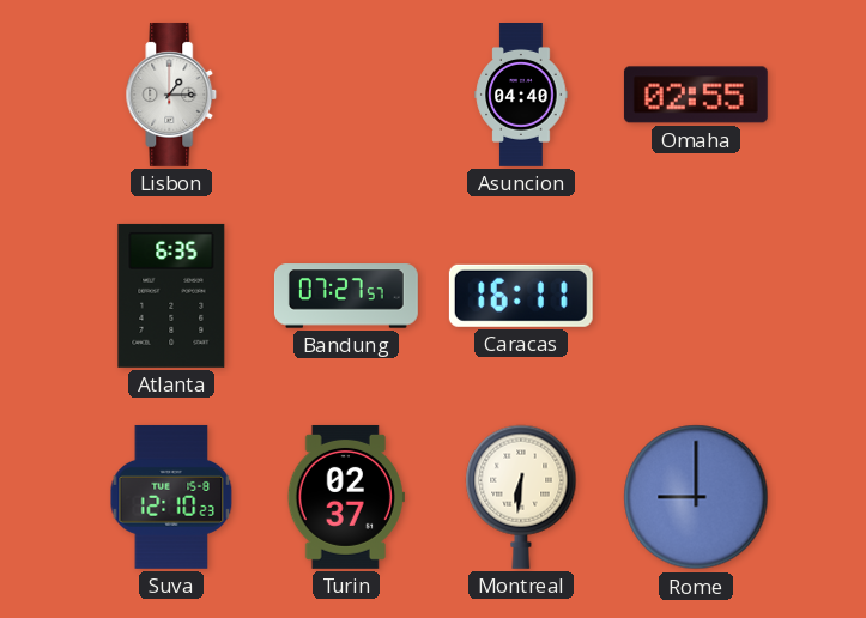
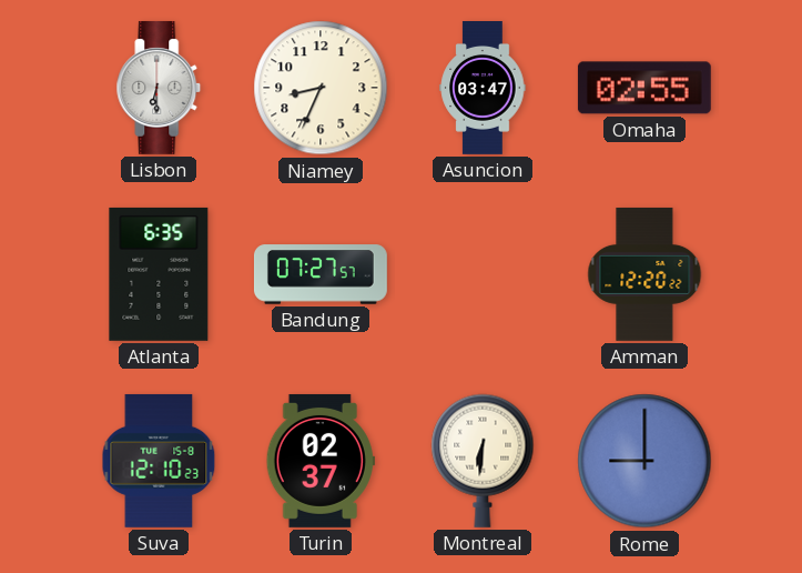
Lisbon: 1:15 -> 6:30 (159, 88)
Niamey: none -> 8:34 (321, 88)
Asuncion: 04:40 -> 03:47 (483, 89)
Caracas: 16:11 -> none (521, 296)
Amman: none -> 12:20 (644, 274)
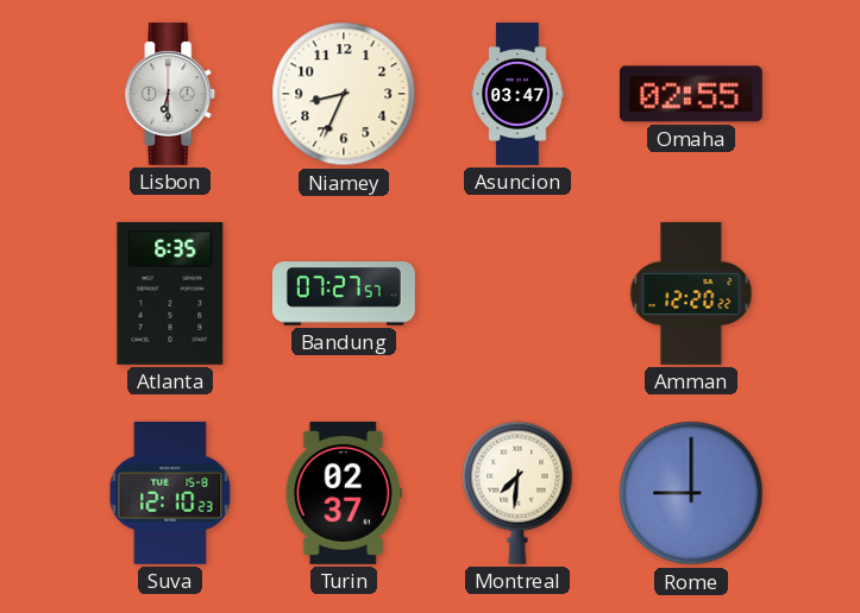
Montreal: 6:31 -> 7:31 (517, 493)
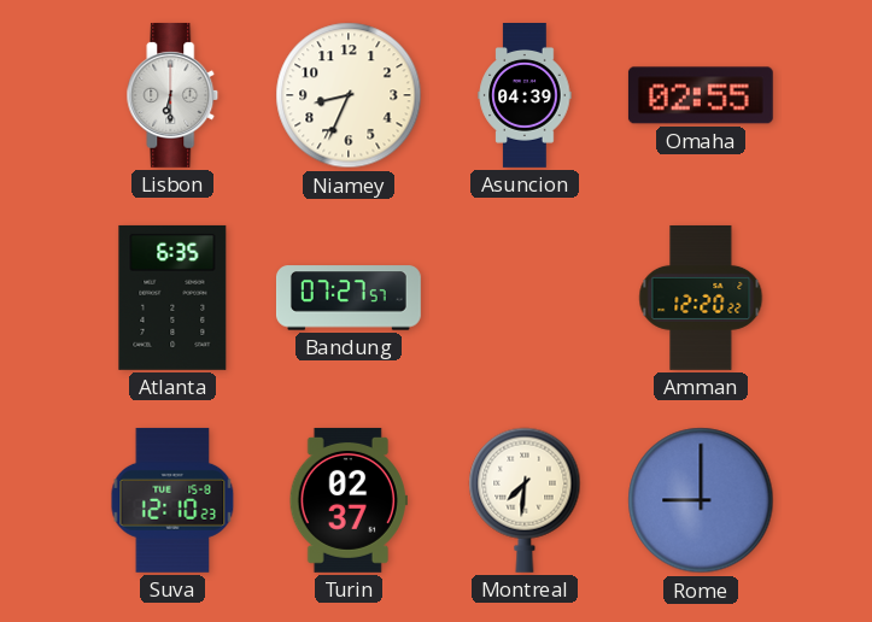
Asuncion: 03:47 -> 04:39 (525, 96)
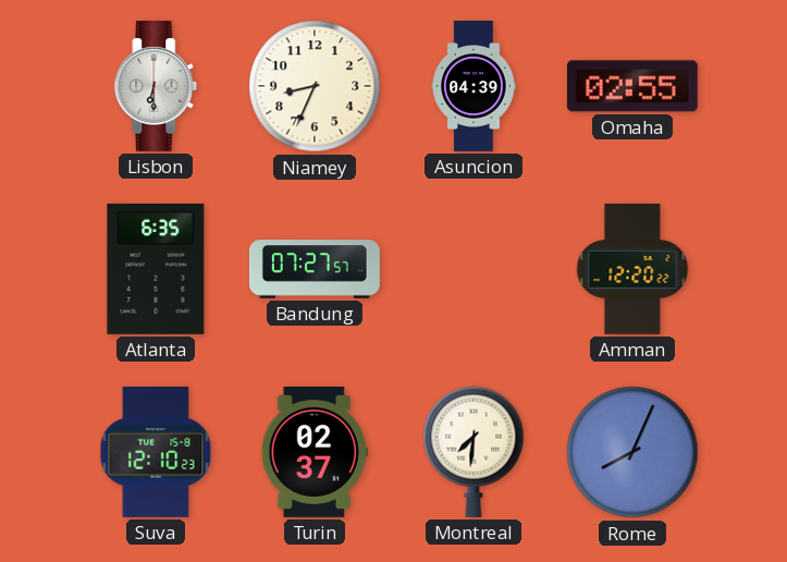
Rome: 9:00 -> 8:04 (632, 452)
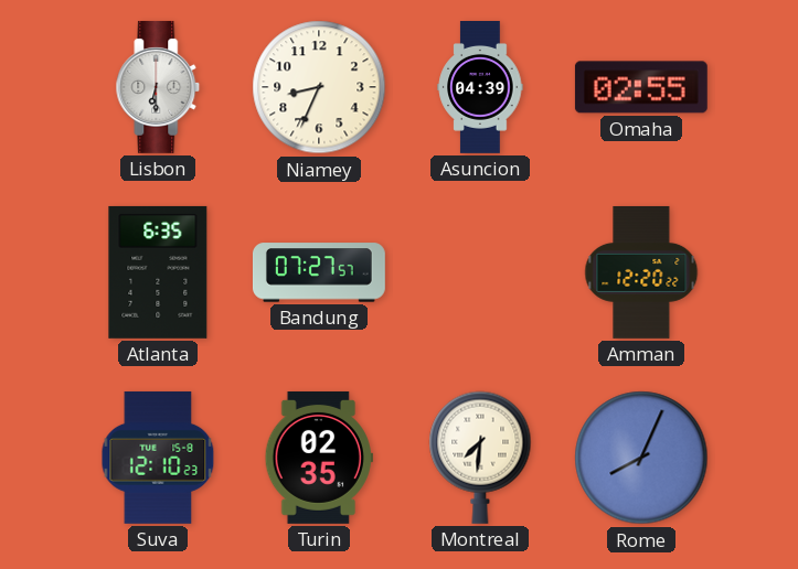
Turin: 02:37 -> 02:35 (319, 458)
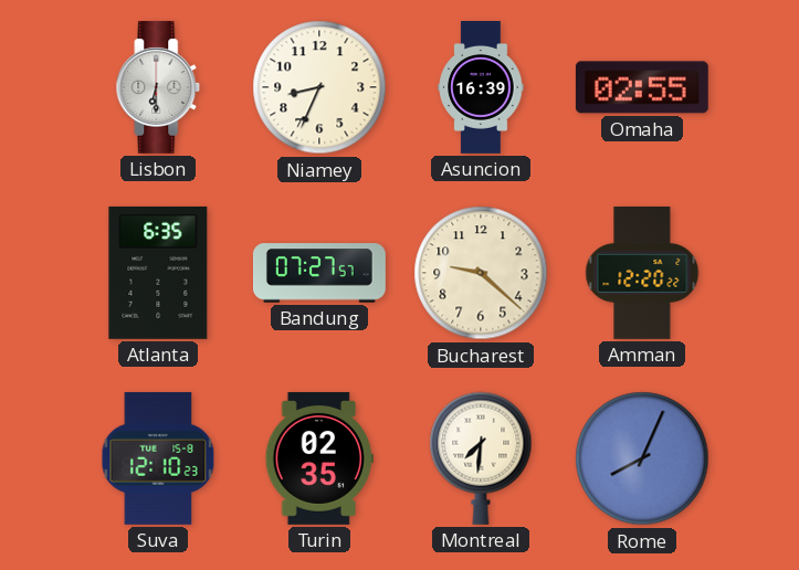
Asuncion: 04:39 -> 16:39 (481, 88)
Bucharest: none -> 9:22 (481, 273)
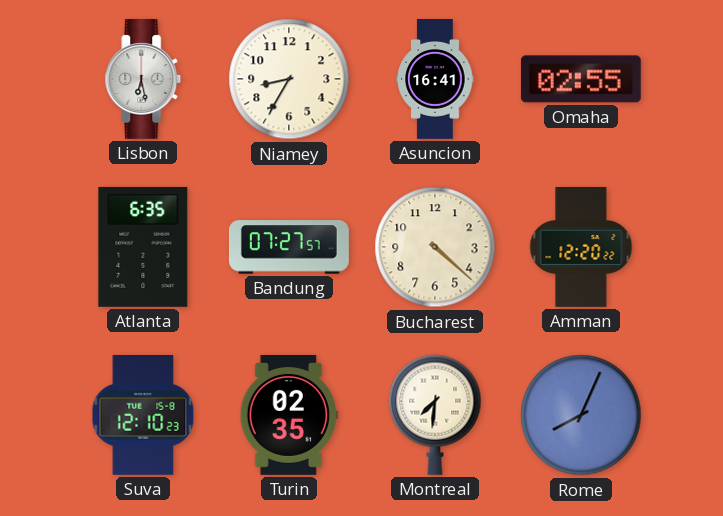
Lisbon: 6:30 -> 6:28 (143, 79)
Niamey: 8:34 -> 8:35 (289, 79)
Asuncion: 16:39 -> 16:41 (435, 80)
Bucharest: 9:22 -> 4:22 (435, 247)
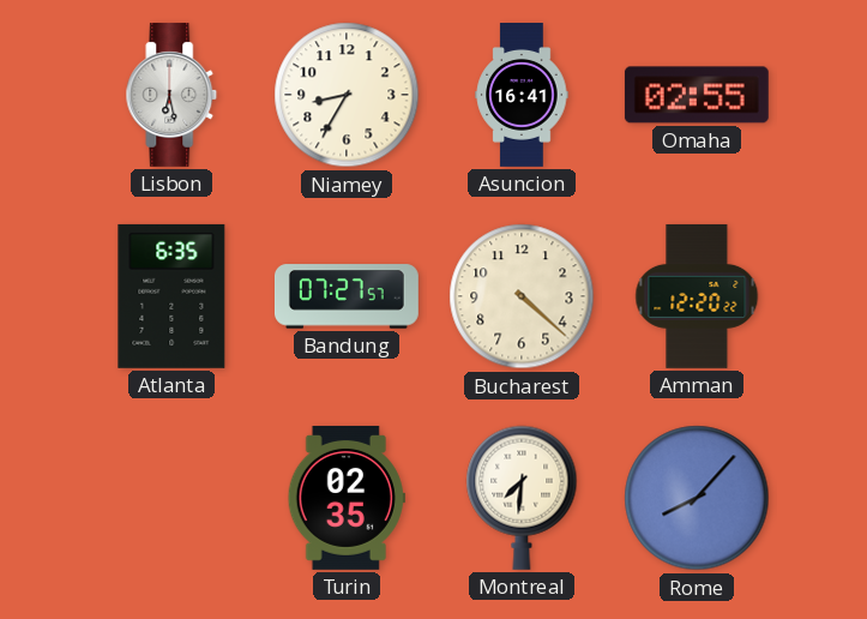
Suva: 12:10 -> none (143, 415)
Rome: 8:04 -> 8:07 (697, 498)
